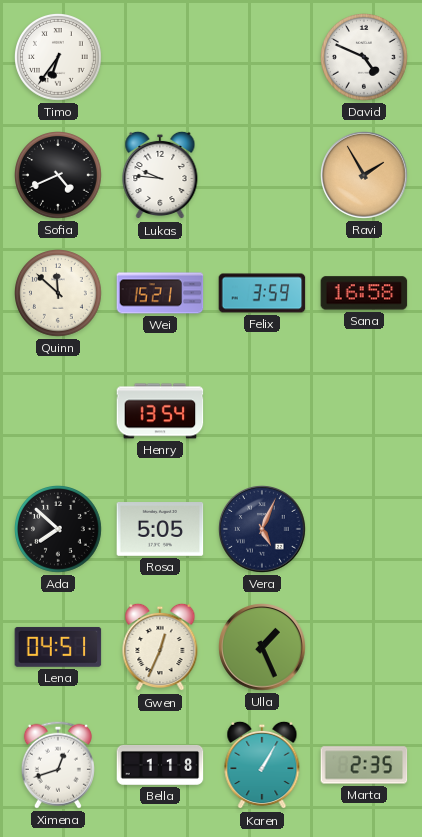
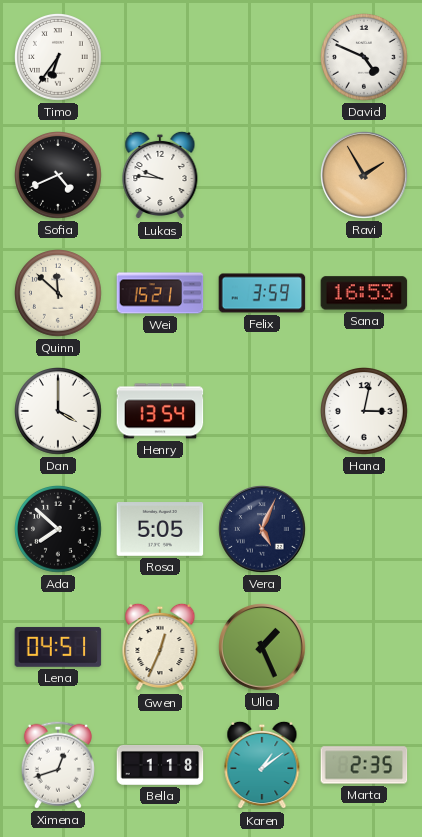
Sana: 16:58 -> 16:53 (364, 293)
Dan: none -> 4:00 (59, 412)
Hana: none -> 3:02 (365, 412)
Karen: 1:05 -> 1:09 (262, 765)
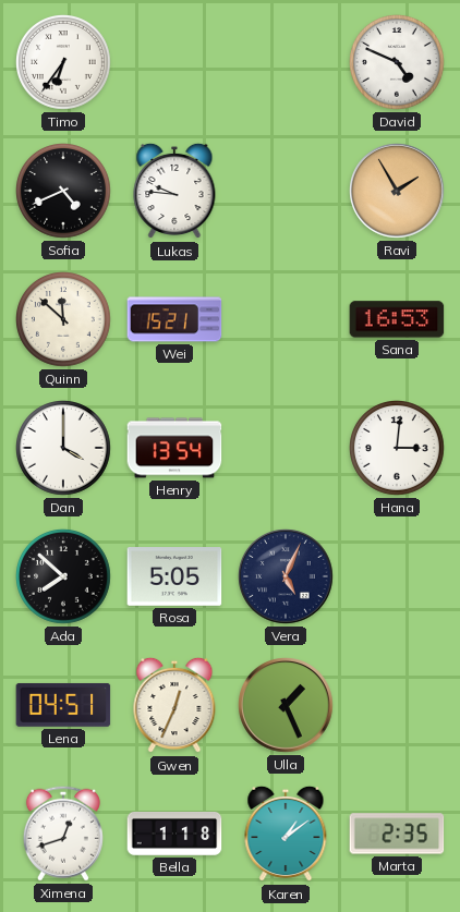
Felix: 3:59 -> none (262, 293)
Hana: 3:02 -> 3:01 (398, 449)
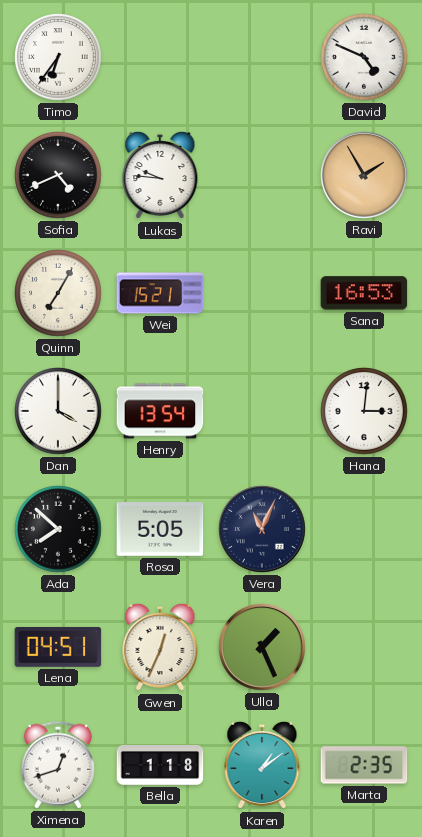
Quinn: 11:52 -> 7:05 (59, 294)
Vera: 5:04 -> 11:04 (262, 529)
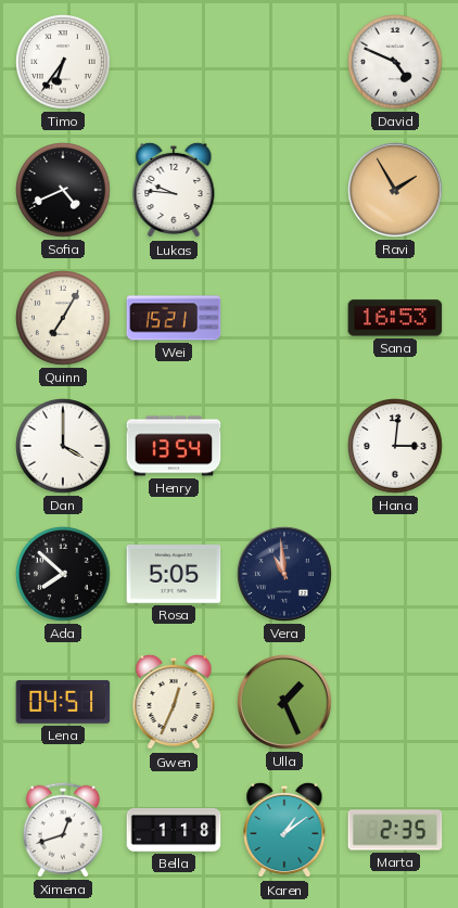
Vera: 11:04 -> 10:59 (284, 574)
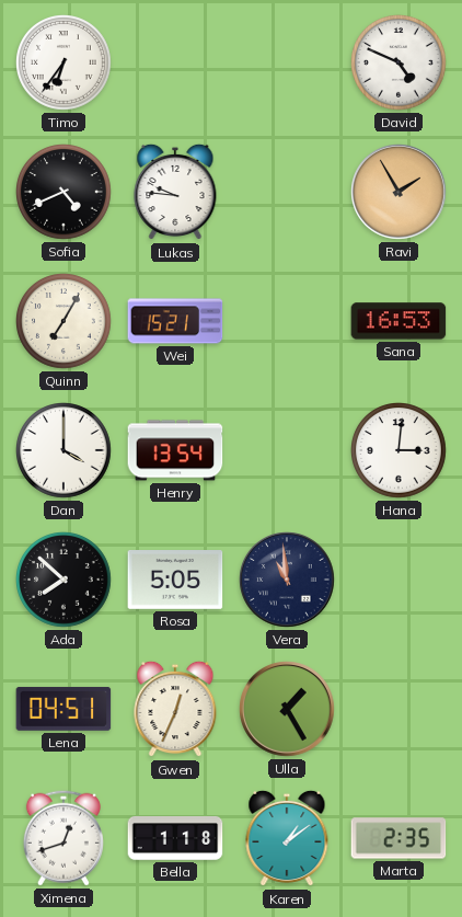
Ulla: 1:26 -> 1:25 (287, 709)
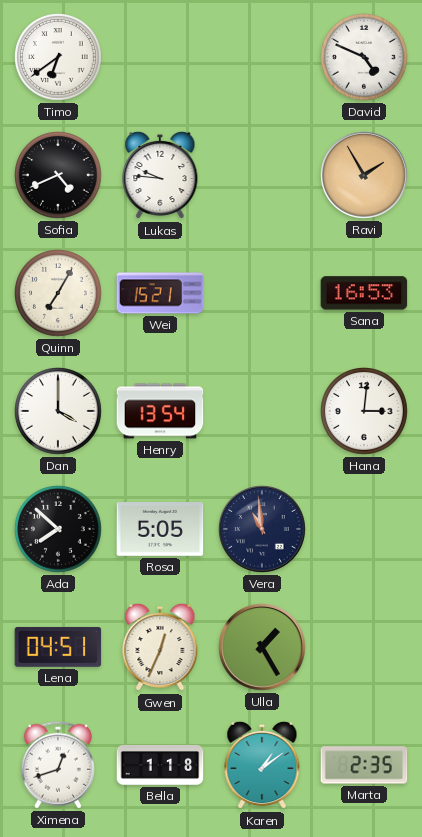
Timo: 6:36 -> 6:39 (59, 58)
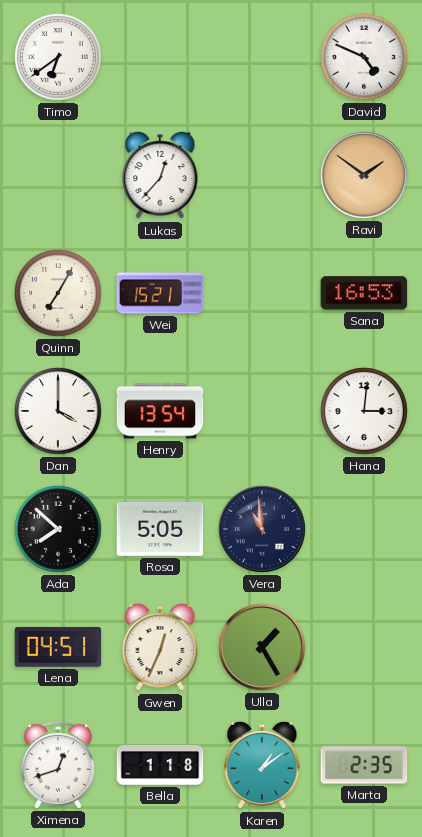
Sofia: 4:41 -> none (59, 176)
Lukas: 9:46 -> 12:37 (160, 175)
Ravi: 1:55 -> 1:51 (364, 175)
